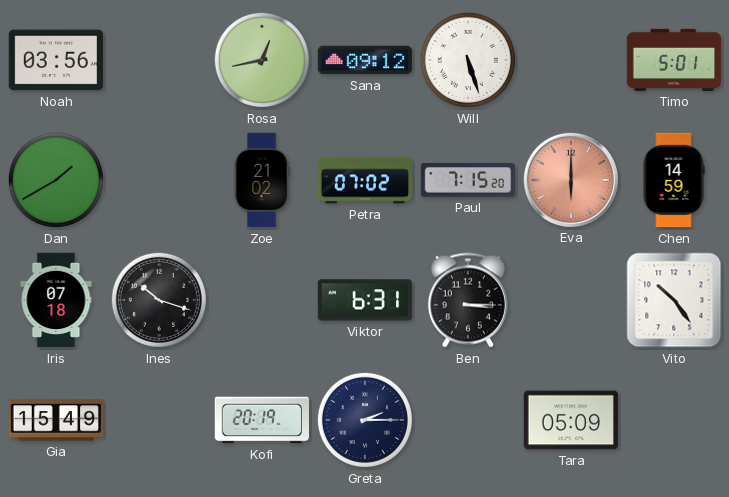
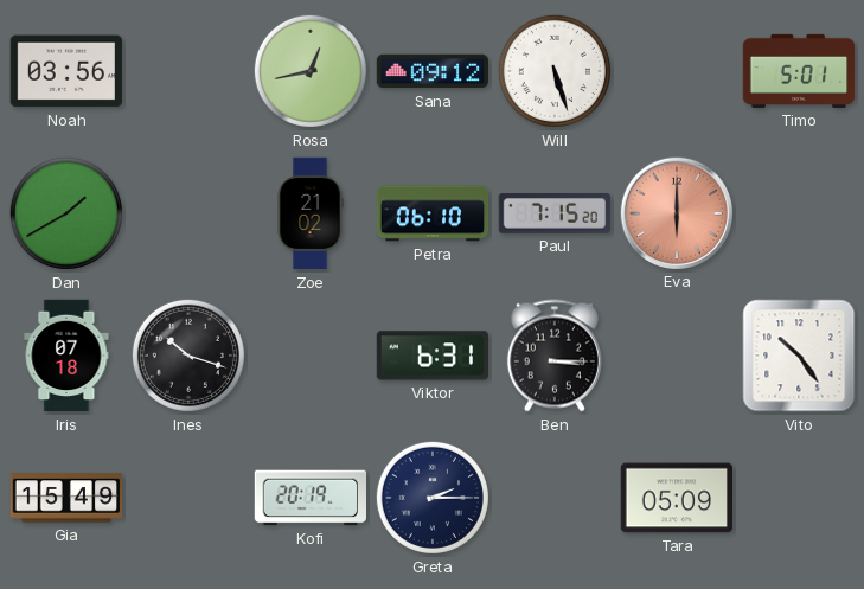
Petra: 07:02 -> 06:10 (433, 213)
Chen: 14:59 -> none (674, 180)
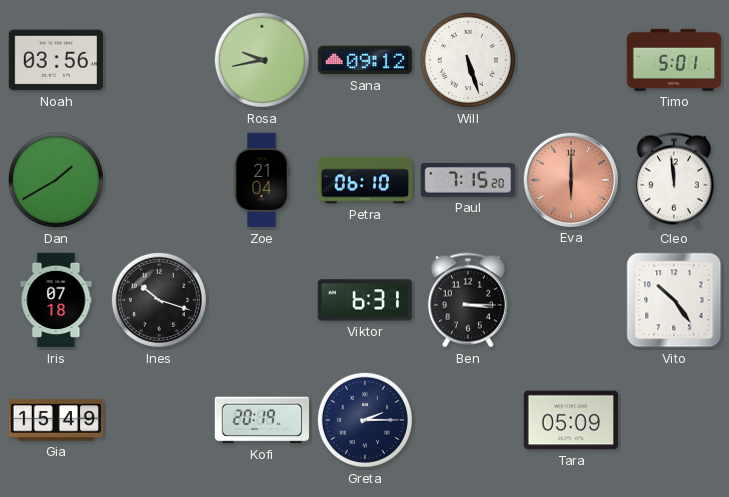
Rosa: 12:43 -> 9:43 (262, 60)
Zoe: 21:02 -> 21:04 (262, 180)
Cleo: none -> 11:59 (674, 180)
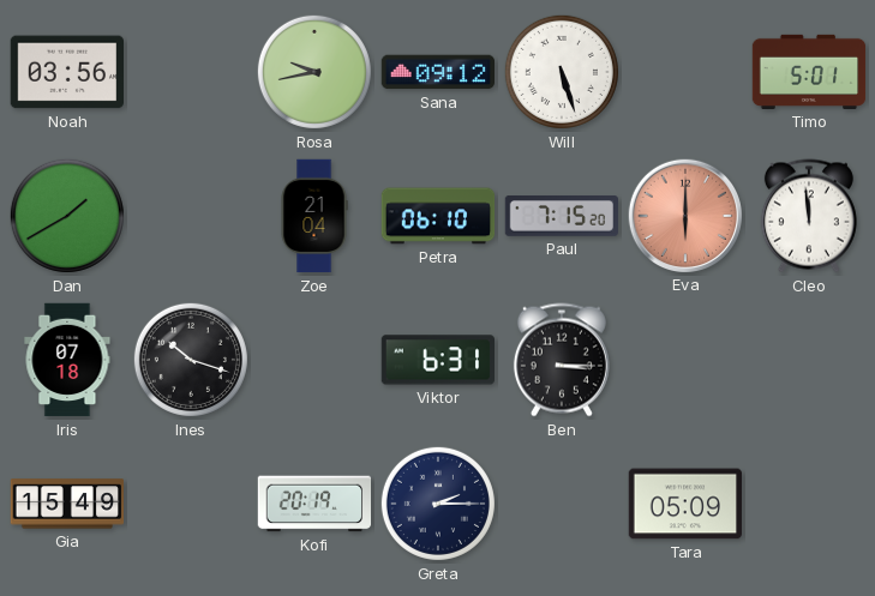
Vito: 10:24 -> none (674, 300)
